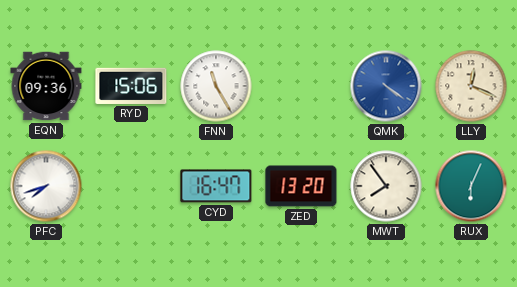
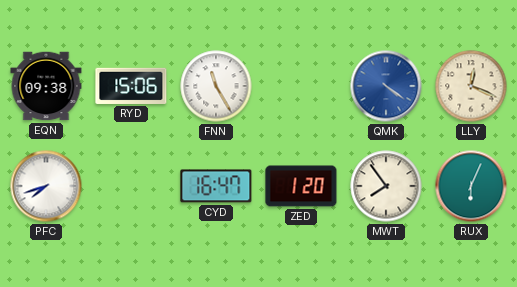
EQN: 09:36 -> 09:38 (46, 86)
ZED: 13:20 -> 1:20 (301, 186)
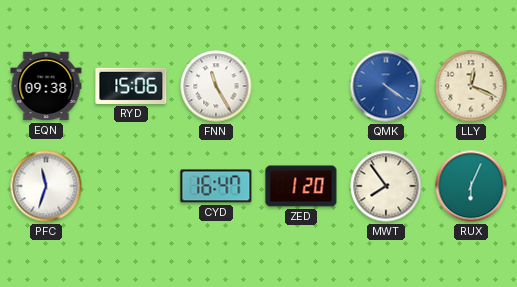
PFC: 7:42 -> 11:33 (46, 186)
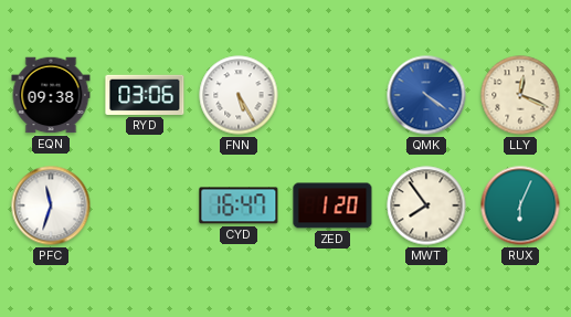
RYD: 15:06 -> 03:06 (145, 95)
FNN: 11:25 -> 5:25 (239, 95)
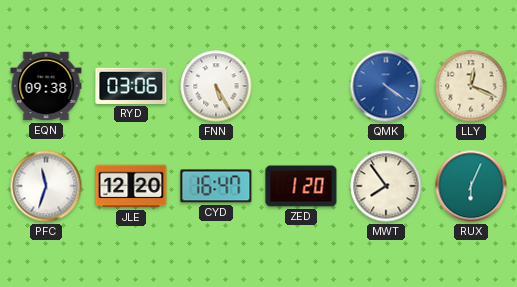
JLE: none -> 12:20 (131, 186)
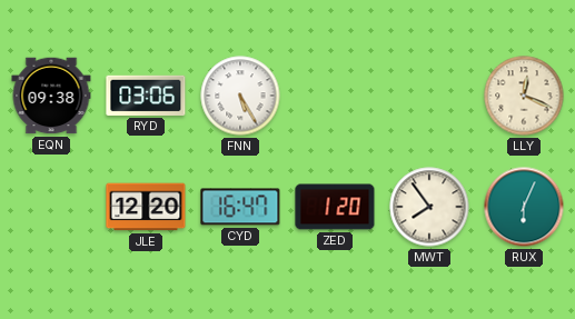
QMK: 4:21 -> none (386, 86)
PFC: 11:33 -> none (46, 186)
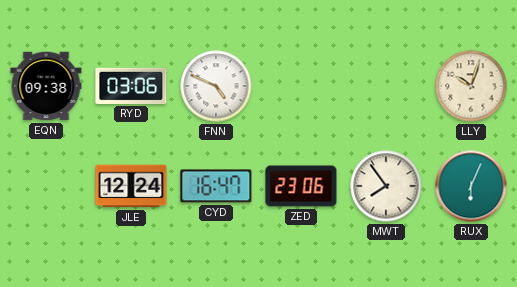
FNN: 5:25 -> 4:49 (216, 86)
LLY: 12:19 -> 10:03 (471, 86)
JLE: 12:20 -> 12:24 (131, 186)
ZED: 1:20 -> 23:06 (301, 186)
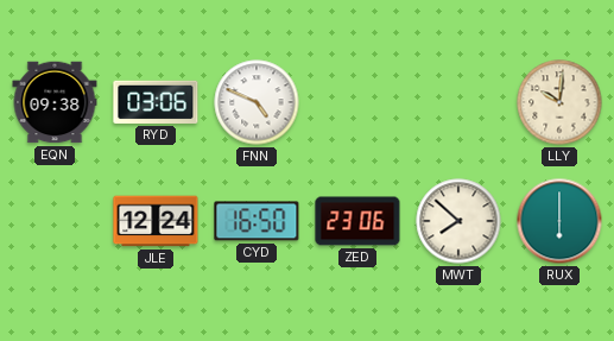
LLY: 10:03 -> 10:01 (559, 102)
CYD: 16:47 -> 16:50 (257, 221)
MWT: 7:54 -> 7:52 (458, 221)
RUX: 6:04 -> 6:00 (559, 221)
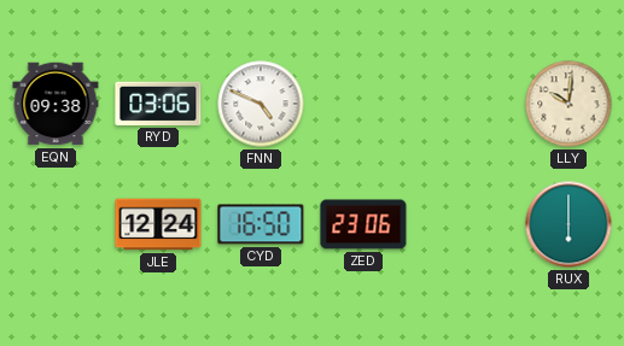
MWT: 7:52 -> none (458, 221)
